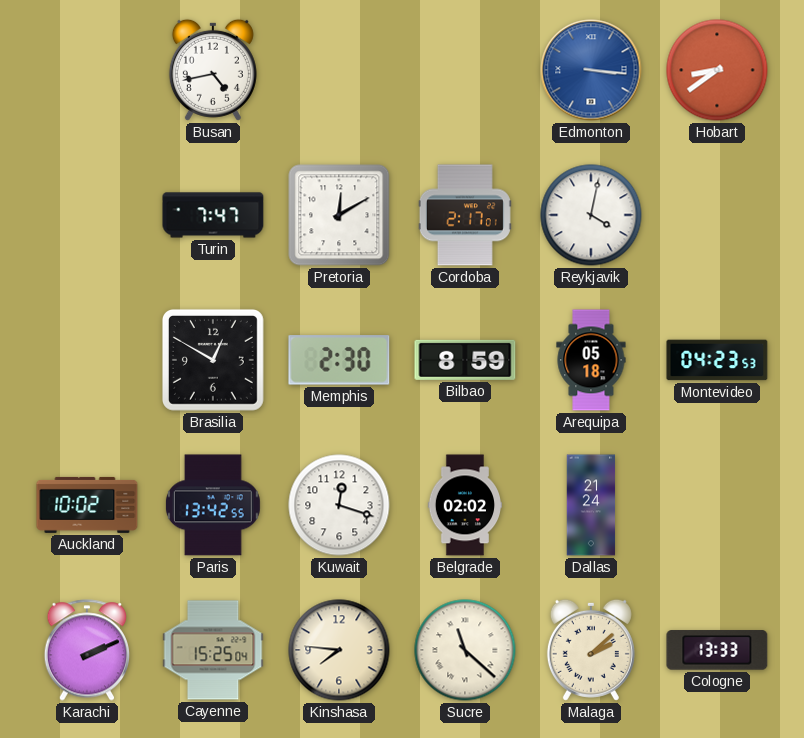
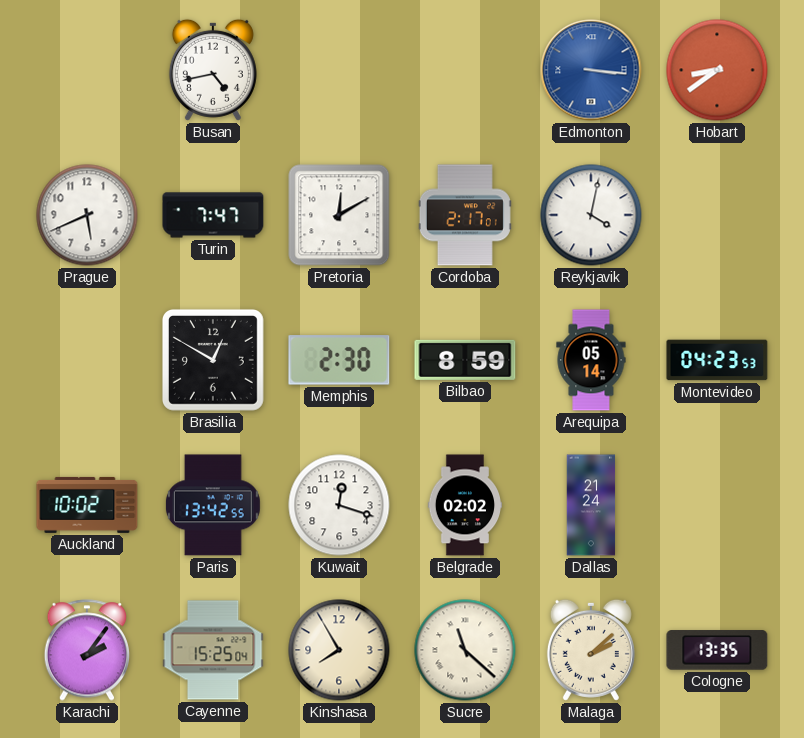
Prague: none -> 5:41 (87, 215)
Arequipa: 05:18 -> 05:14 (591, 360)
Karachi: 2:11 -> 2:06 (87, 650)
Kinshasa: 7:46 -> 7:55 (339, 650)
Cologne: 13:33 -> 13:35 (717, 650)
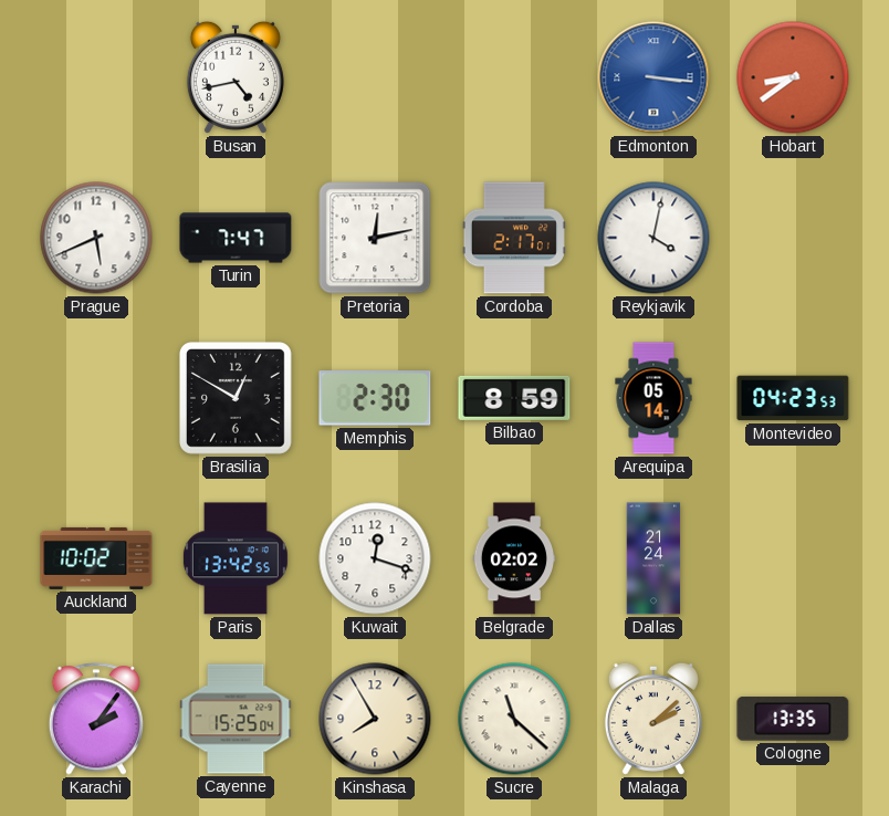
Pretoria: 12:10 -> 12:13 (375, 238)
